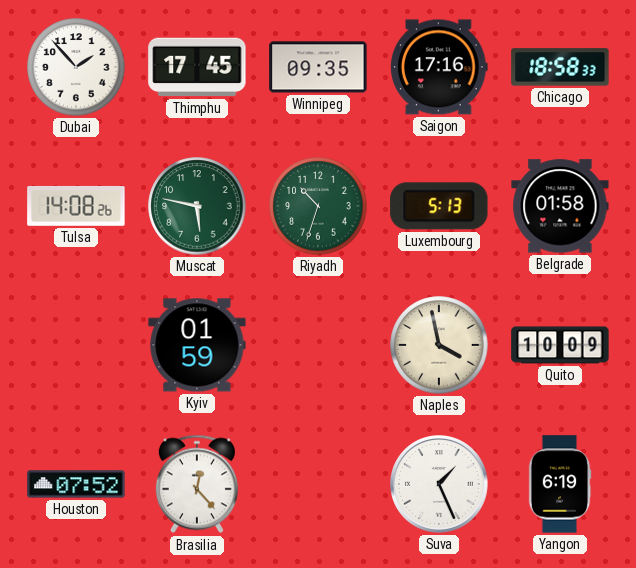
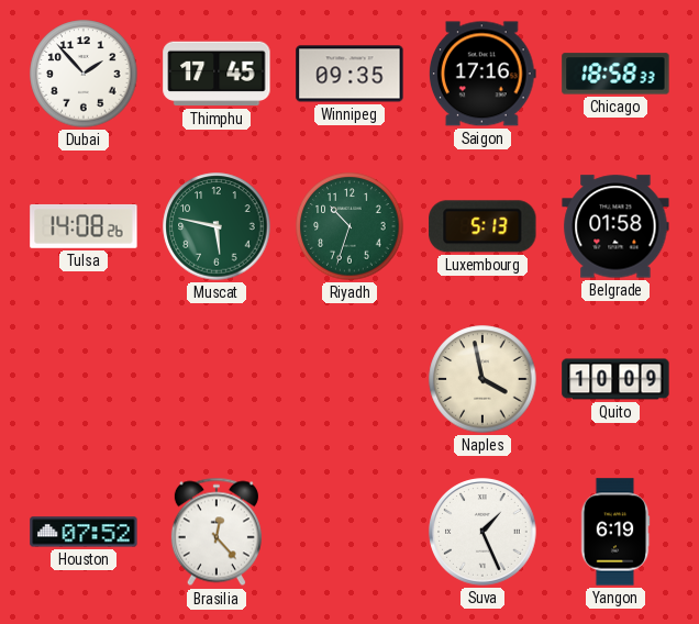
Kyiv: 01:59 -> none (197, 345)
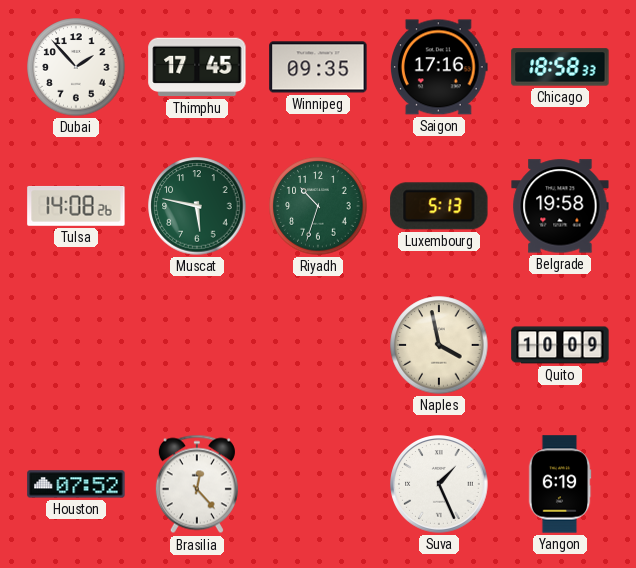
Belgrade: 01:58 -> 19:58 (560, 206)
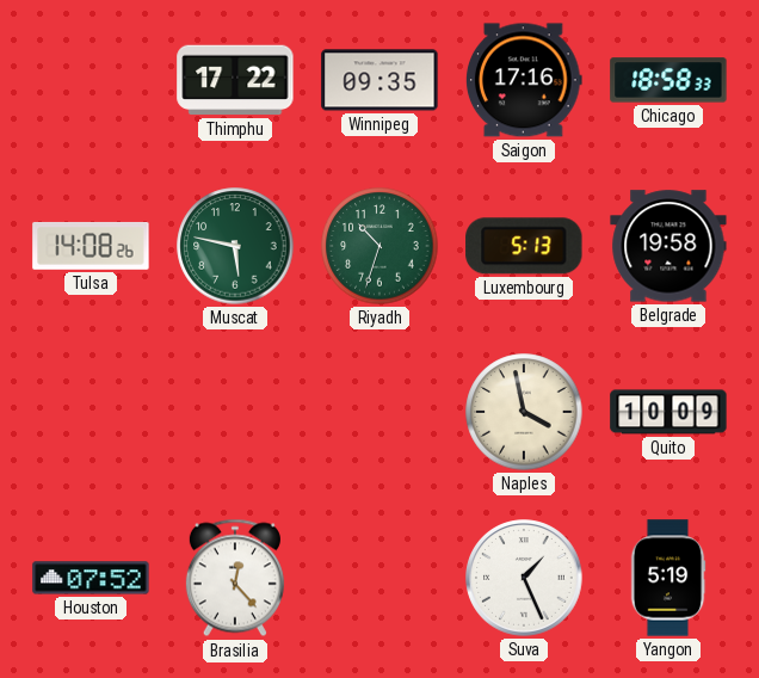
Dubai: 1:53 -> none (76, 67)
Thimphu: 17:45 -> 17:22 (235, 80)
Yangon: 6:19 -> 5:19 (668, 578)
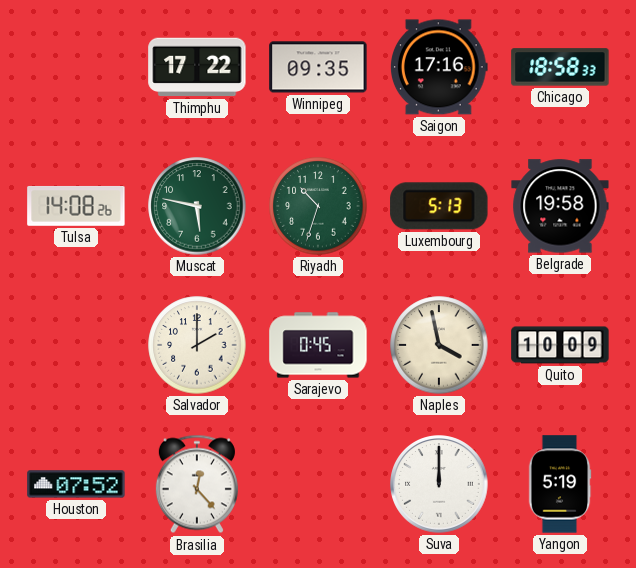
Salvador: none -> 2:00 (197, 345)
Sarajevo: none -> 0:45 (318, 345)
Suva: 1:26 -> 12:00 (439, 484)
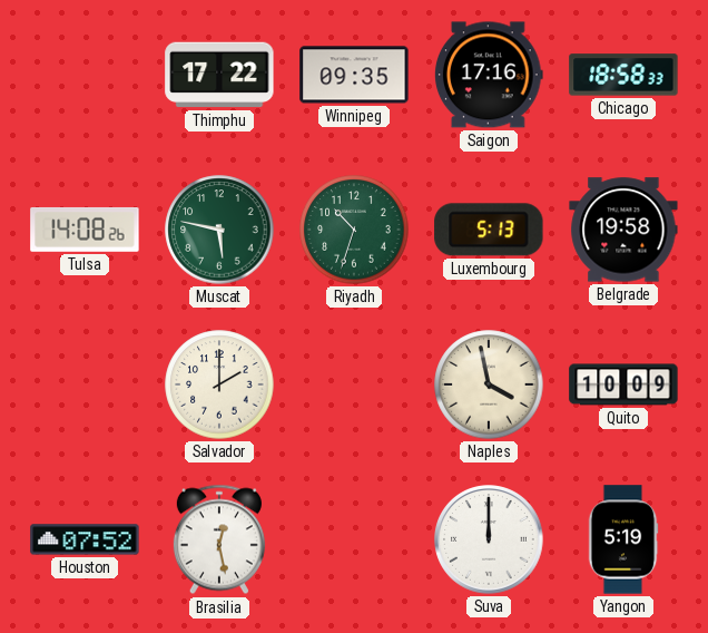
Sarajevo: 0:45 -> none (318, 345)
Brasilia: 12:23 -> 12:28 (219, 539)
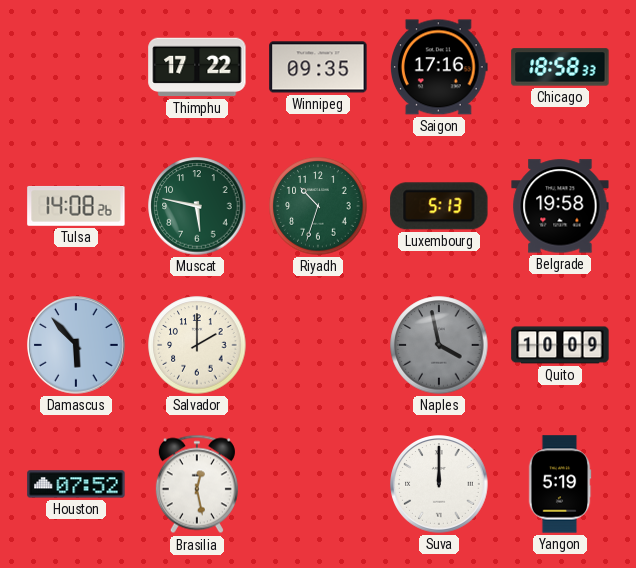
Damascus: none -> 5:53 (76, 345)
Naples dial: cream -> grey (439, 345)
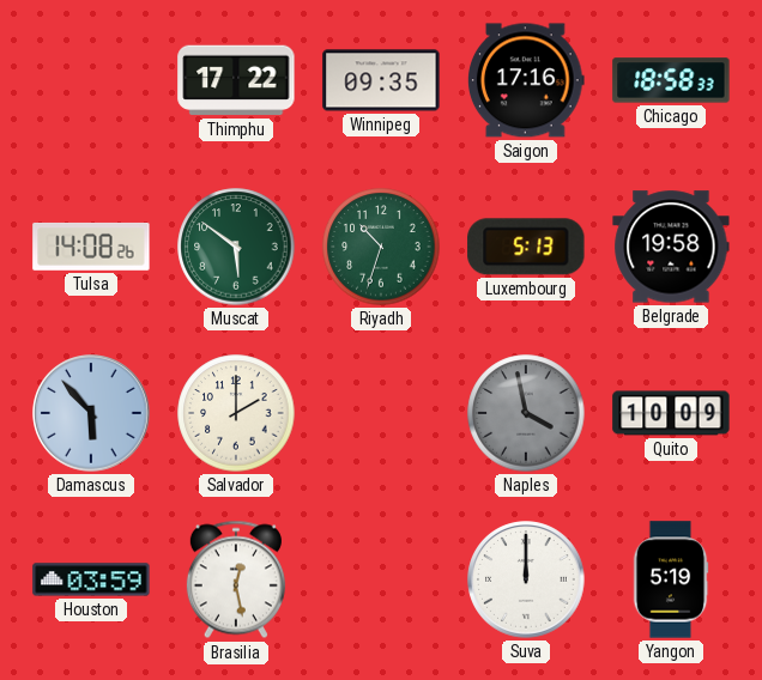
Muscat: 5:47 -> 5:51 (236, 247)
Houston: 07:52 -> 03:59 (91, 579)
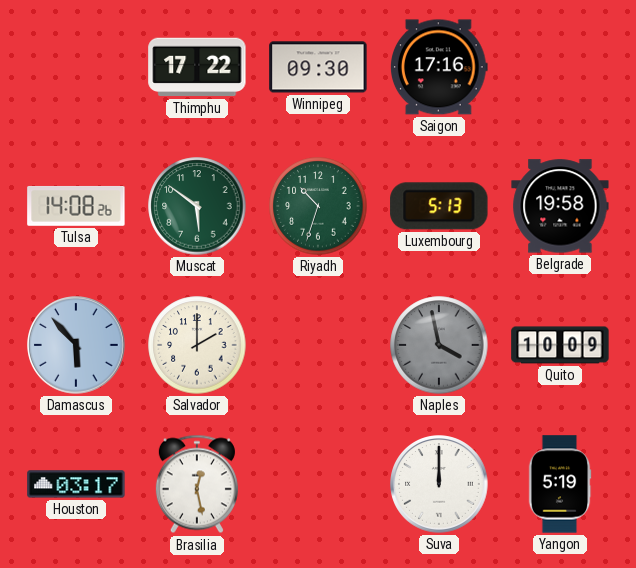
Winnipeg: 09:35 -> 09:30 (318, 67)
Chicago: 18:58 -> none (671, 80)
Houston: 03:59 -> 03:17 (76, 484)
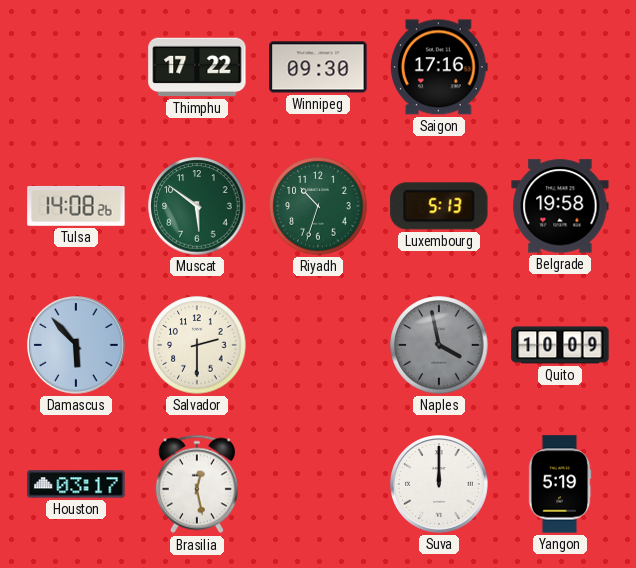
Salvador: 2:00 -> 2:30 (197, 345)
